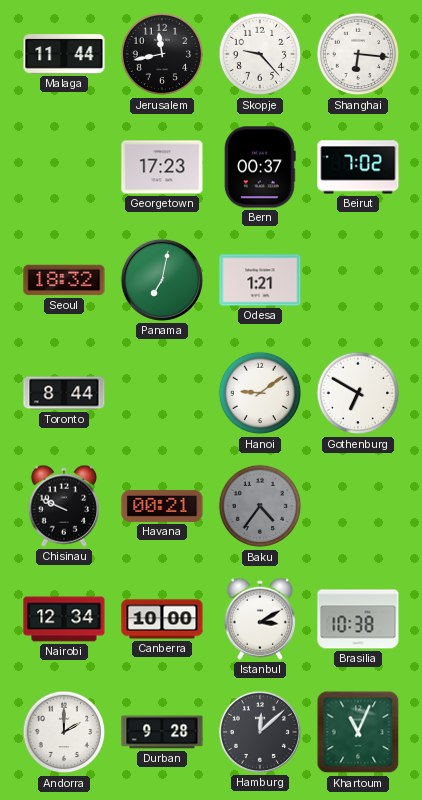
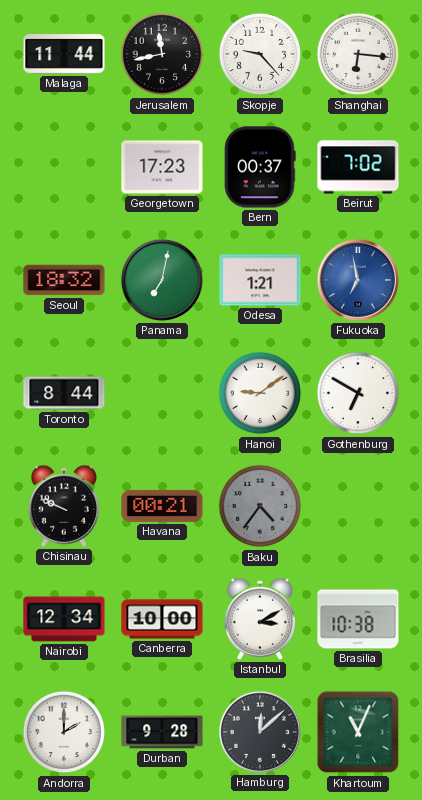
Fukuoka: none -> 6:58 (358, 280)
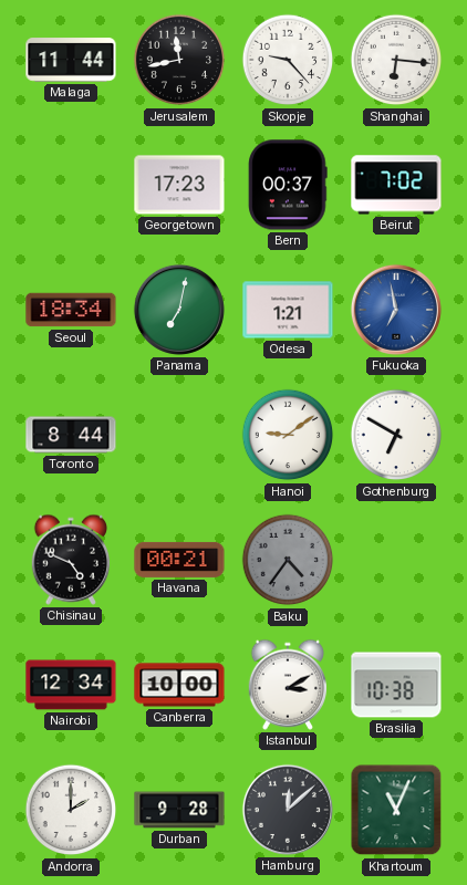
Seoul: 18:32 -> 18:34 (71, 310)
Chisinau: 9:49 -> 4:49 (70, 560)
